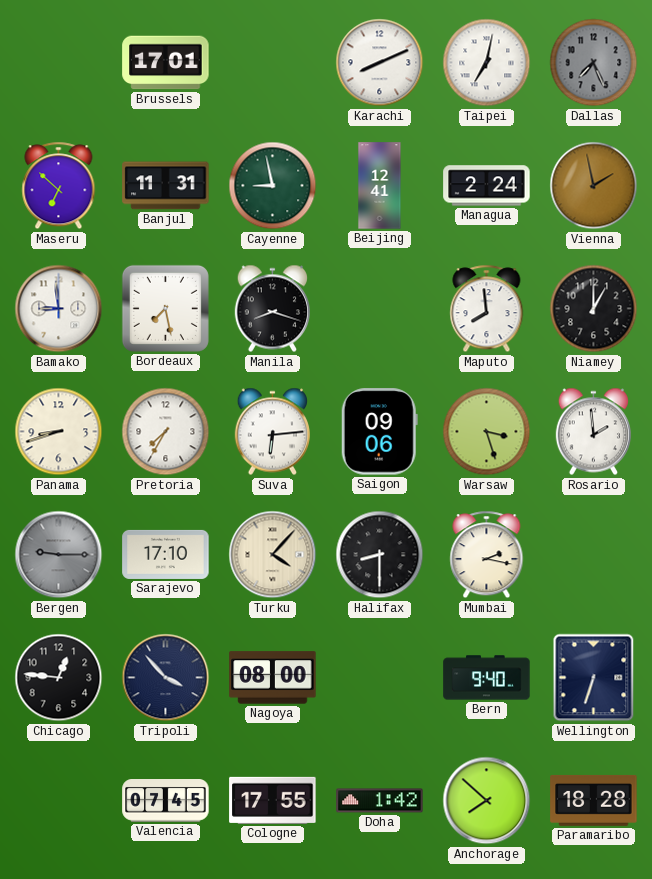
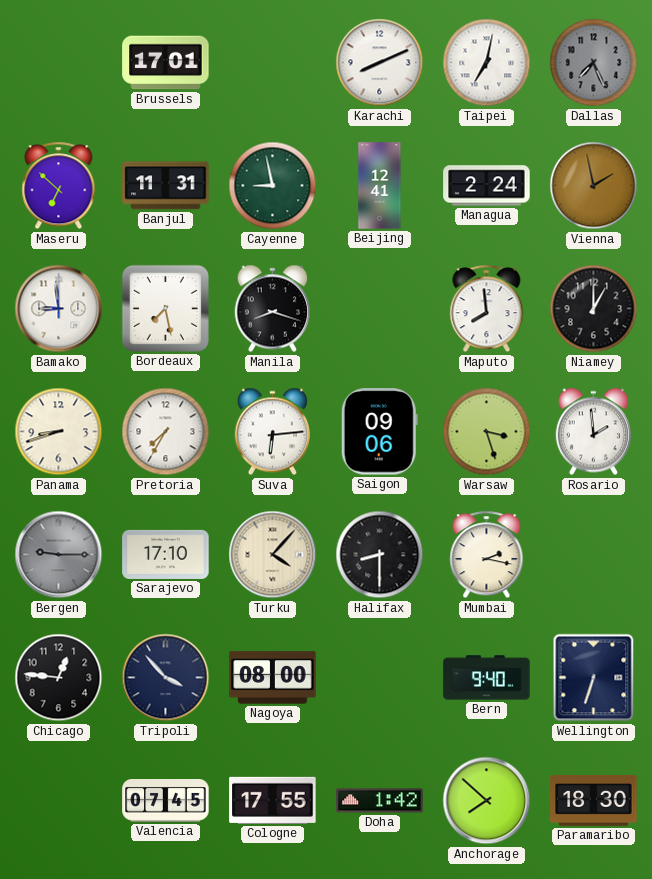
Paramaribo: 18:28 -> 18:30 (594, 800)
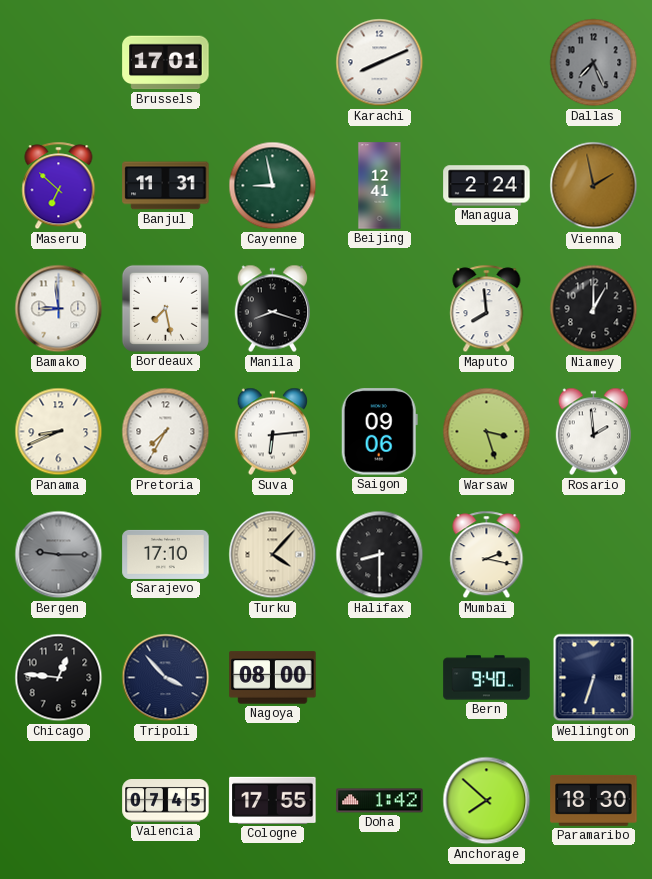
Taipei: 7:02 -> none (487, 63)
Panama: 8:42 -> 8:41 (59, 432)
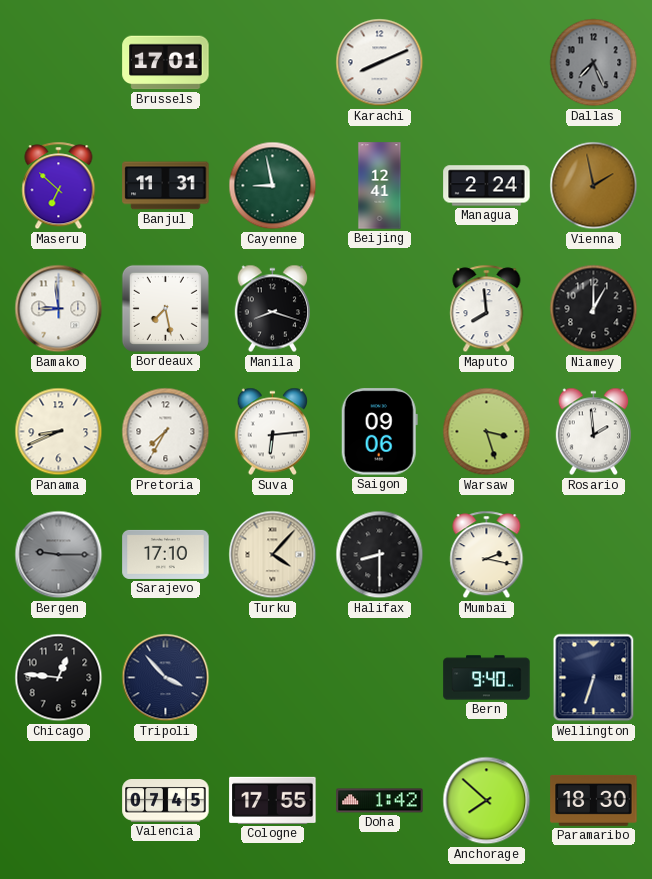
Nagoya: 08:00 -> none (273, 678)
